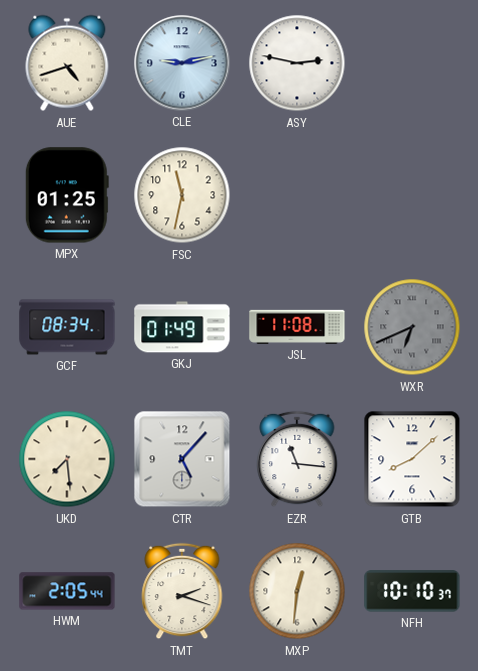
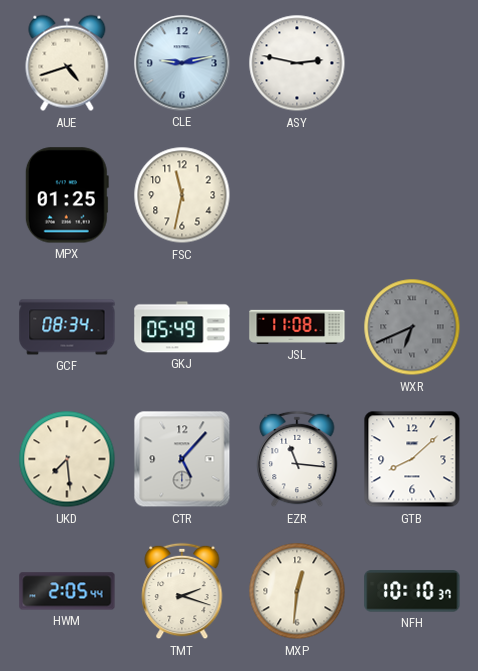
GKJ: 01:49 -> 05:49 (182, 327)
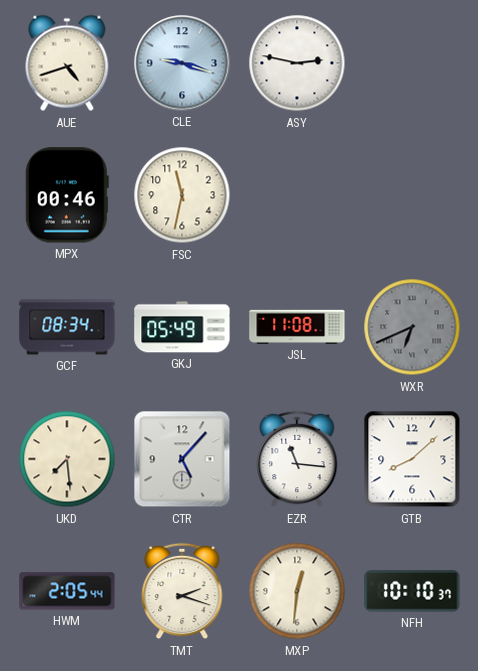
CLE: 9:13 -> 9:18 (182, 63)
MPX: 01:25 -> 00:46 (67, 195)
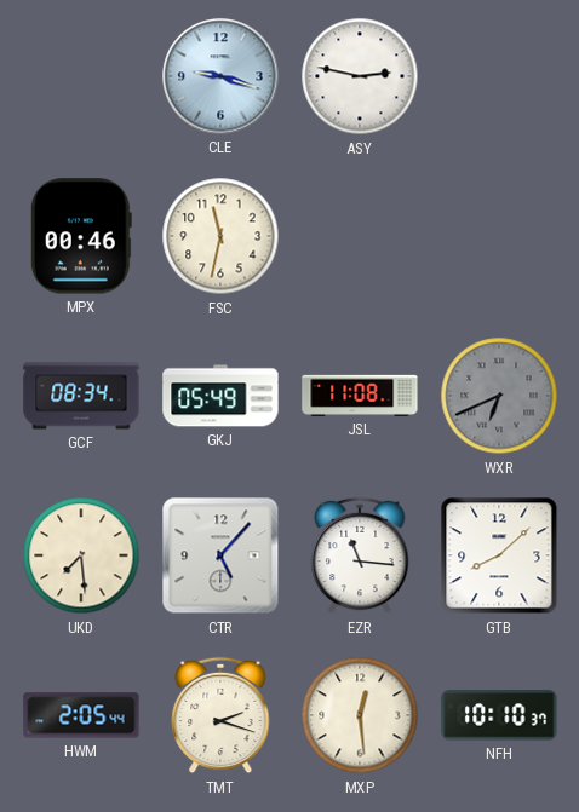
AUE: 4:42 -> none (67, 63)
MXP: 12:31 -> 12:29 (360, 715)
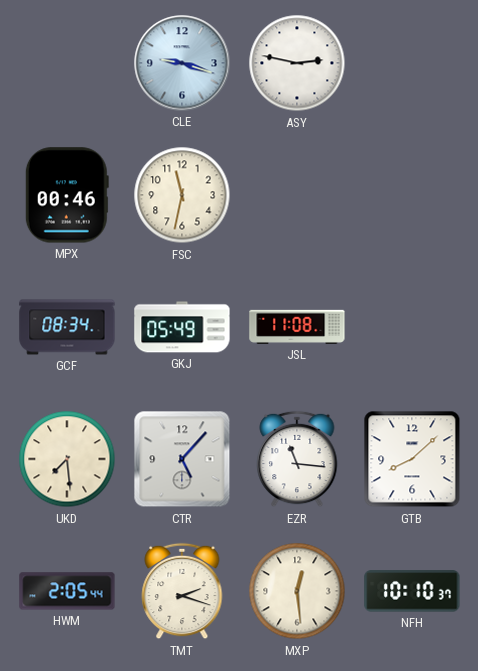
WXR: 6:41 -> none (499, 396)
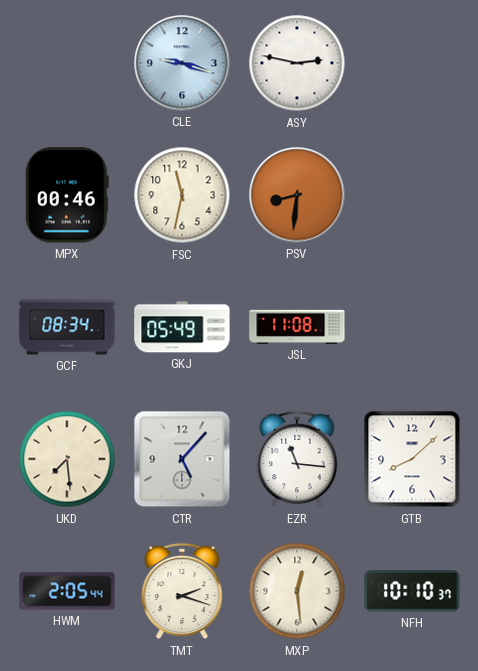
PSV: none -> 8:31 (297, 195)
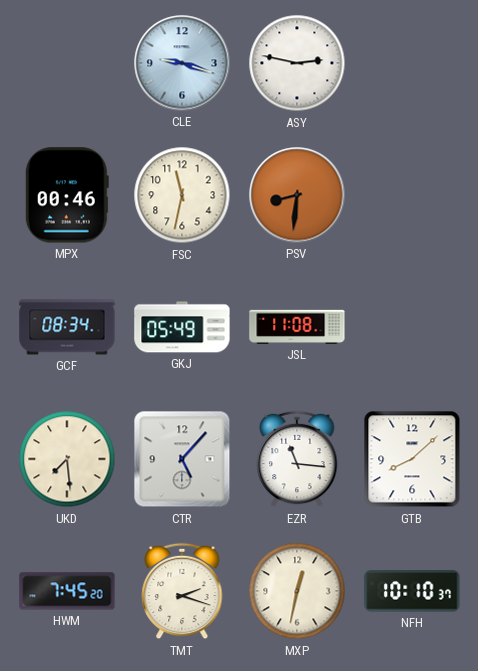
HWM: 2:05 -> 7:45 (67, 591)
MXP: 12:29 -> 12:32 (297, 591)
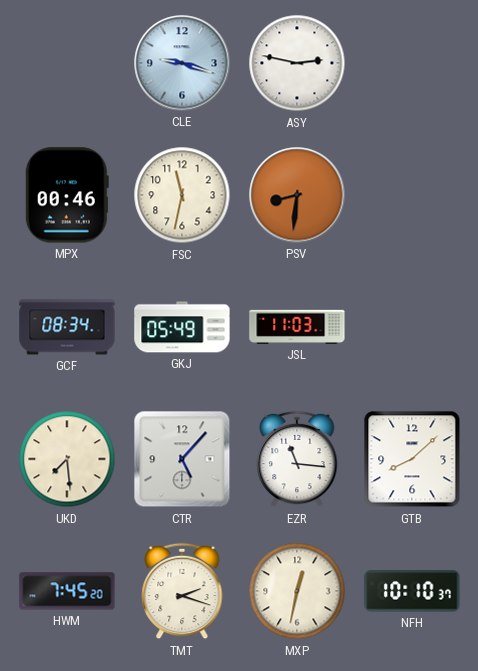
JSL: 11:08 -> 11:03 (297, 327)
